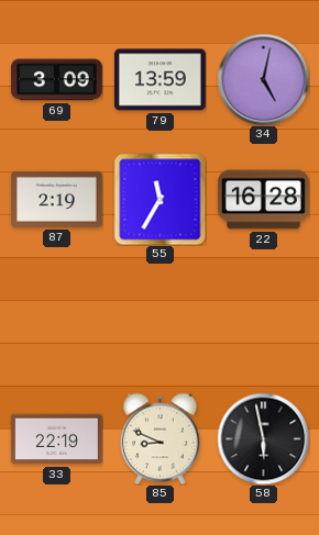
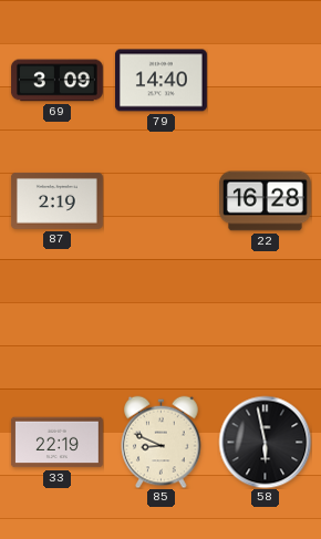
79: 13:59 -> 14:40 (161, 81)
34: 5:02 -> none (263, 79)
55: 11:35 -> none (159, 199)
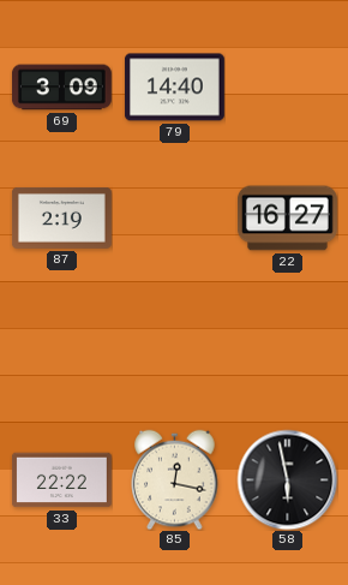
22: 16:28 -> 16:27 (287, 219)
33: 22:19 -> 22:22 (61, 480)
85: 8:49 -> 12:17 (175, 479)
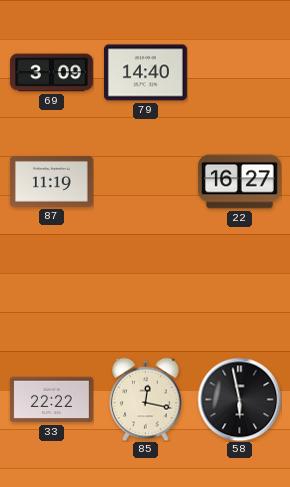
87: 2:19 -> 11:19 (51, 181)
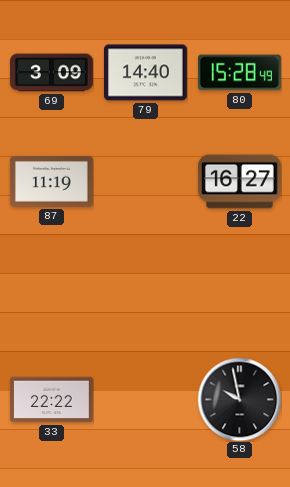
80: none -> 15:28 (239, 73)
85: 12:17 -> none (146, 399)
58: 5:58 -> 9:58 (239, 399)
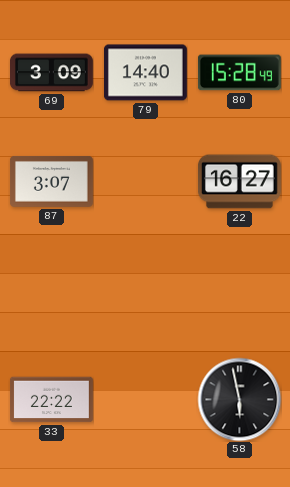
87: 11:19 -> 3:07 (51, 181)
58: 9:58 -> 5:58 (239, 399)
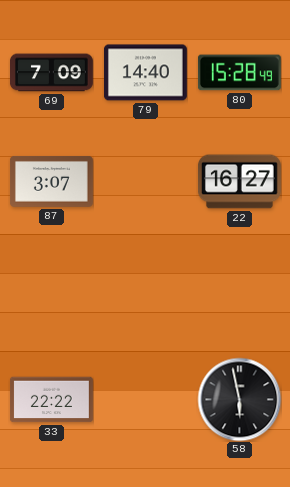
69: 3:09 -> 7:09 (51, 73)
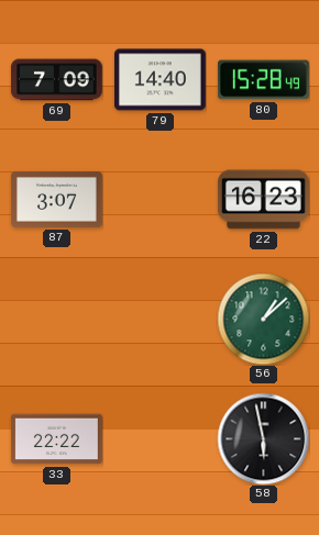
22: 16:27 -> 16:23 (263, 200)
56: none -> 1:08 (263, 319)
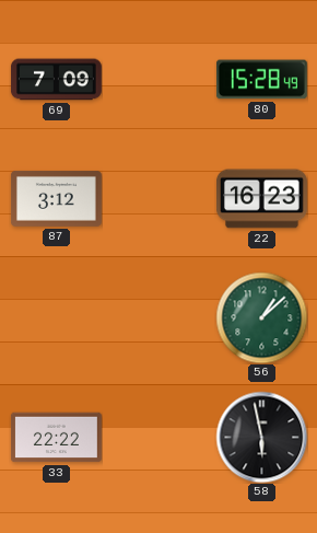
79: 14:40 -> none (159, 80)
87: 3:07 -> 3:12 (56, 198)
